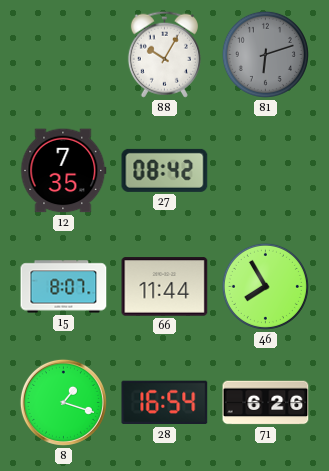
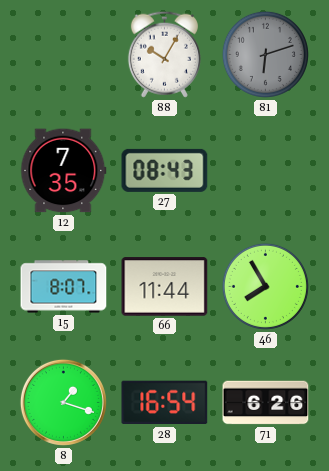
27: 08:42 -> 08:43 (165, 170)
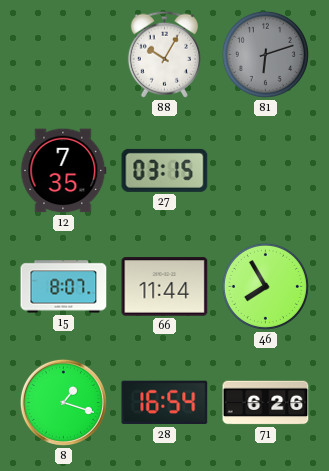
27: 08:43 -> 03:15 (165, 170)
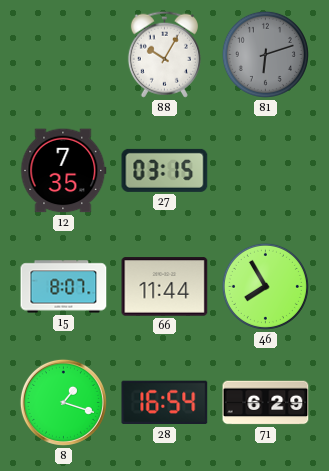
71: 6:26 -> 6:29 (266, 403)
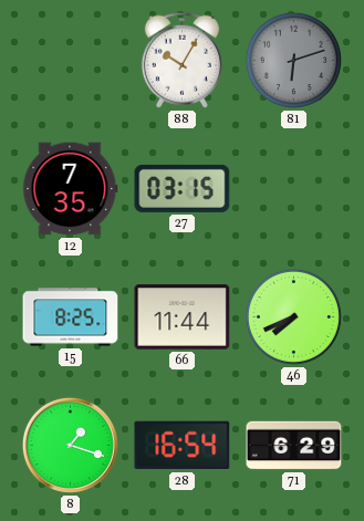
15: 8:07 -> 8:25 (71, 317)
46: 7:55 -> 7:41 (293, 316)
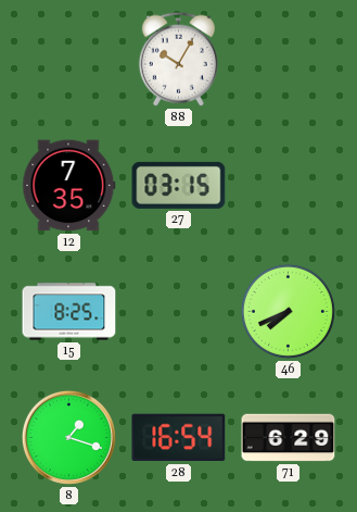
81: 6:12 -> none (293, 60)
66: 11:44 -> none (183, 317)
